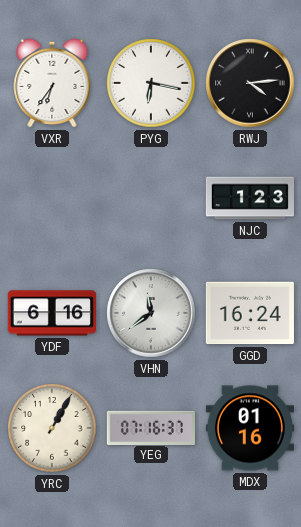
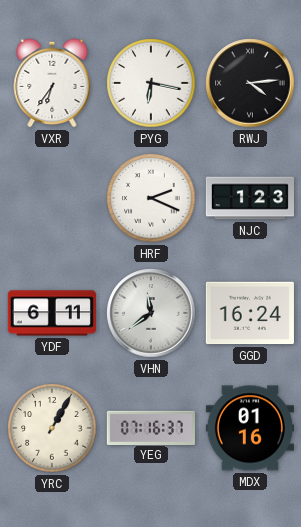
HRF: none -> 2:19 (151, 198)
YDF: 6:16 -> 6:11 (52, 313)
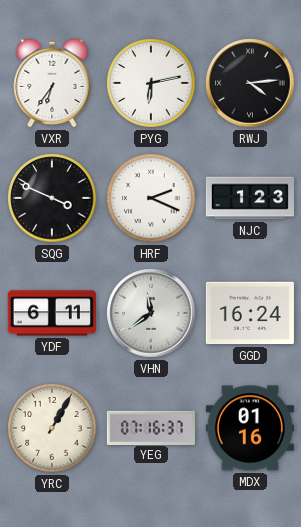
PYG: 6:17 -> 6:13 (151, 83)
SQG: none -> 3:49 (52, 198)
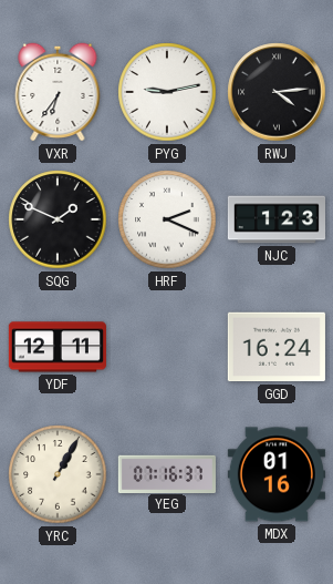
PYG: 6:13 -> 9:13 (167, 92)
SQG: 3:49 -> 1:49 (58, 219)
YDF: 6:11 -> 12:11 (58, 347)
VHN: 11:39 -> none (151, 313)
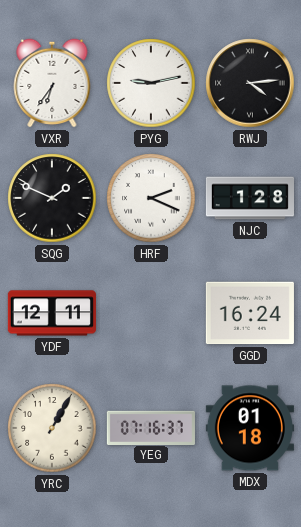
NJC: 1:23 -> 1:28 (249, 198)
MDX: 01:16 -> 01:18 (250, 428)
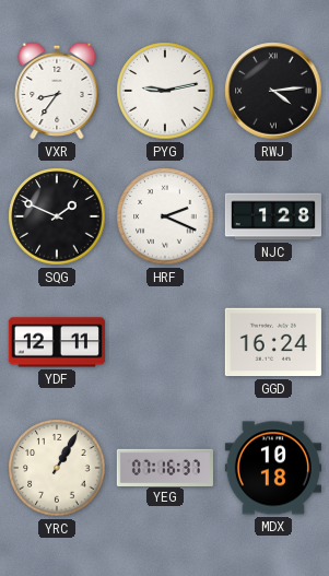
VXR: 6:36 -> 8:36 (57, 91)
MDX: 01:18 -> 10:18 (273, 468)
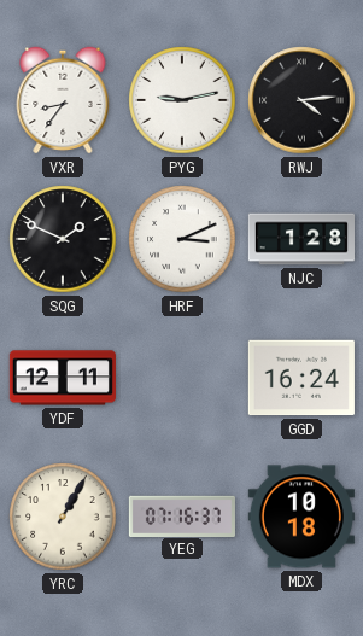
HRF: 2:19 -> 3:11 (182, 239)
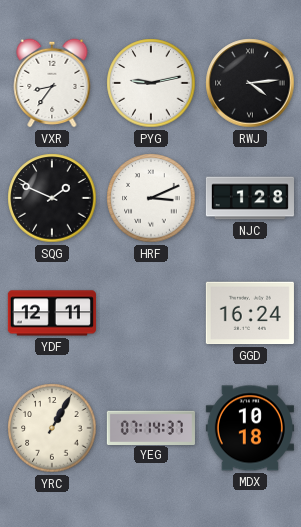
YEG: 07:16 -> 07:14 (151, 427)
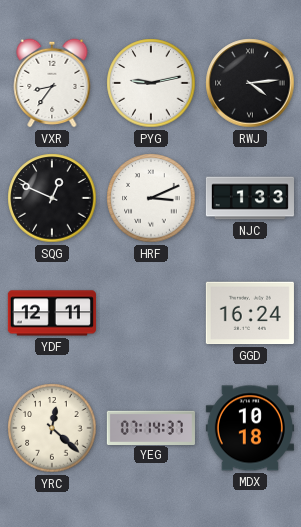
SQG: 1:49 -> 12:49 (52, 198)
NJC: 1:28 -> 1:33 (249, 198)
YRC: 1:05 -> 12:22 (52, 428)
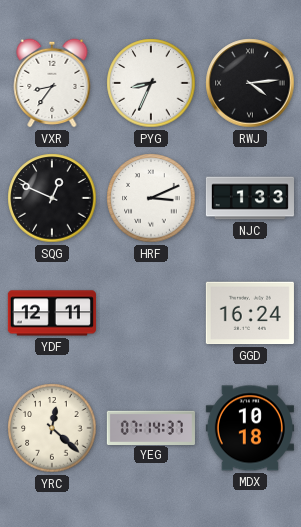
PYG: 9:13 -> 8:34 (151, 83)
